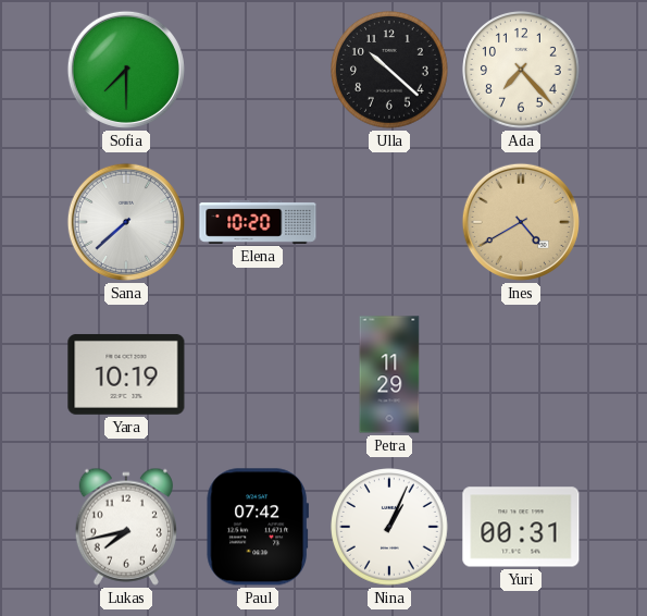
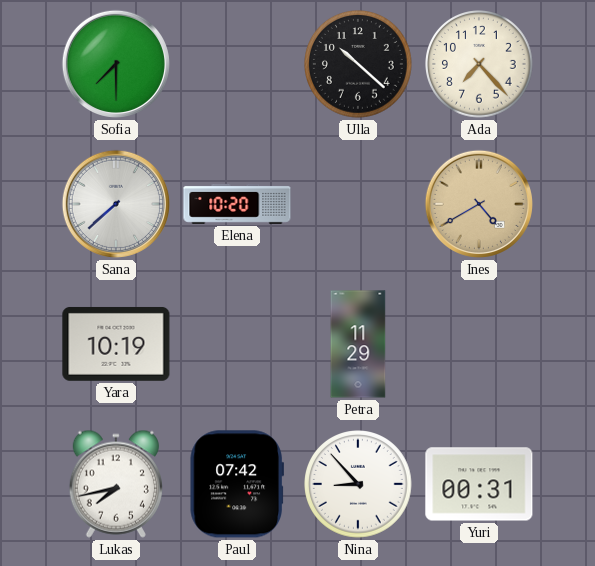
Nina: 1:04 -> 8:53 (359, 485)
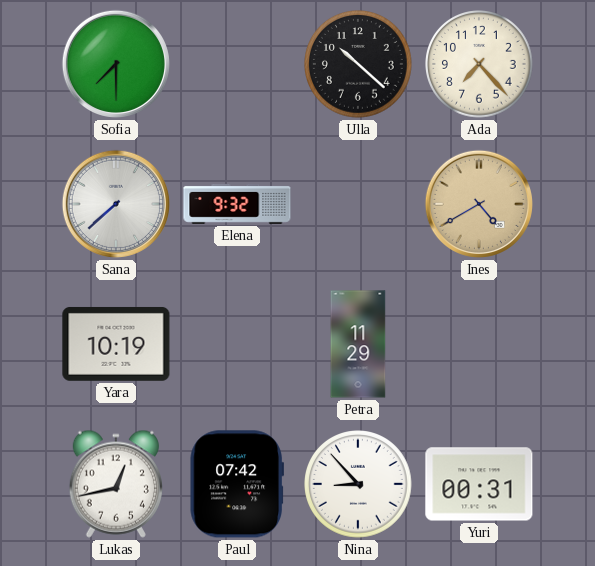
Elena: 10:20 -> 9:32 (237, 204)
Lukas: 7:43 -> 12:43 (116, 484)
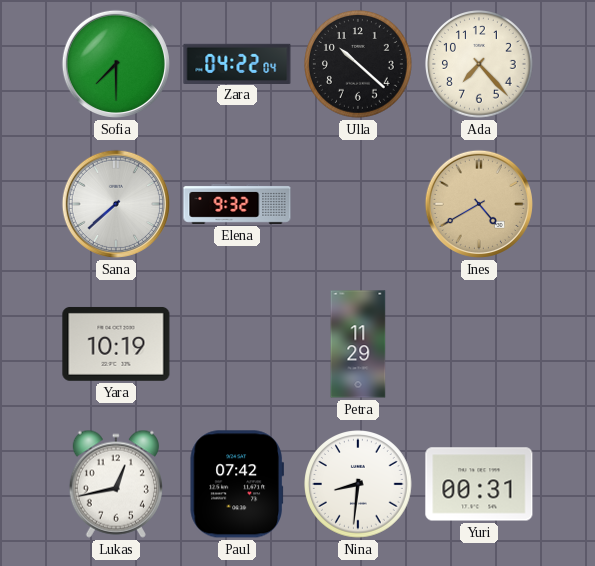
Zara: none -> 04:22 (237, 63)
Nina: 8:53 -> 8:31 (359, 485)
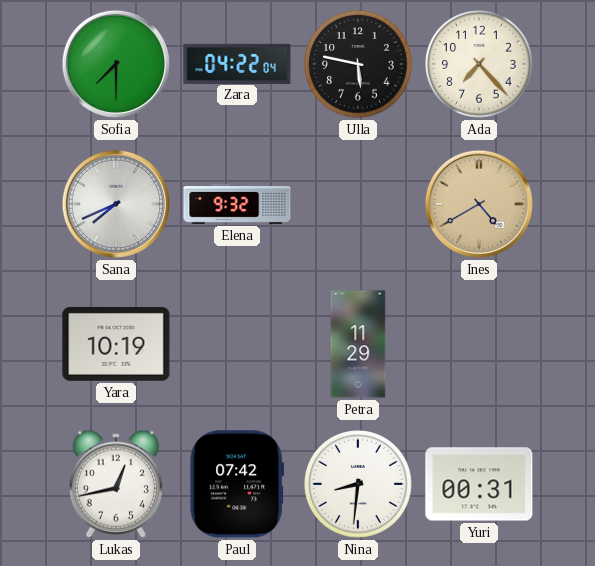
Ulla: 10:22 -> 5:47 (359, 65)
Sana: 7:38 -> 7:41 (116, 204)
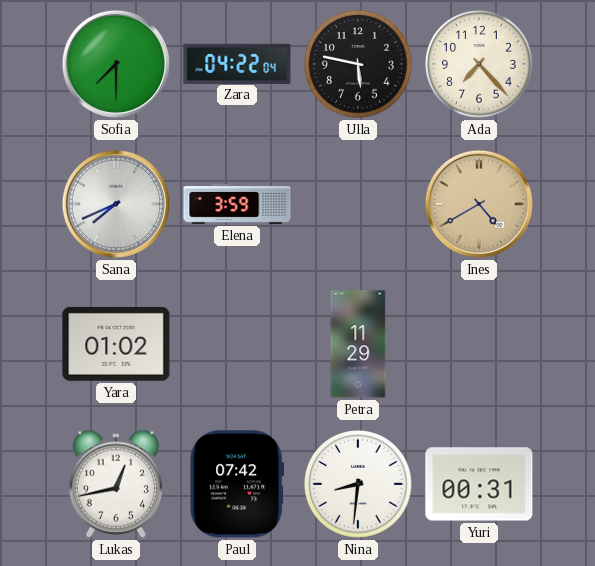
Elena: 9:32 -> 3:59 (237, 204)
Yara: 10:19 -> 01:02 (116, 344)
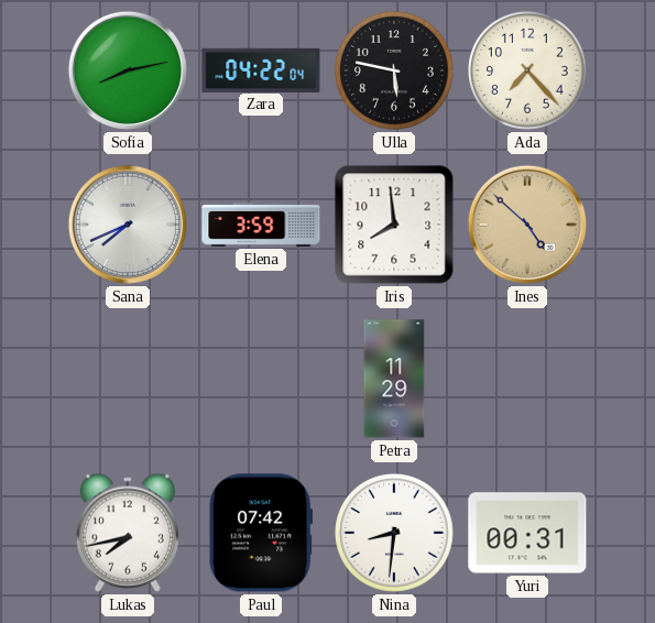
Sofia: 7:30 -> 8:13 (128, 70)
Iris: none -> 7:59 (394, 225)
Ines: 4:40 -> 4:52 (527, 225)
Yara: 01:02 -> none (116, 344)
Lukas: 12:43 -> 7:43 (128, 533)
